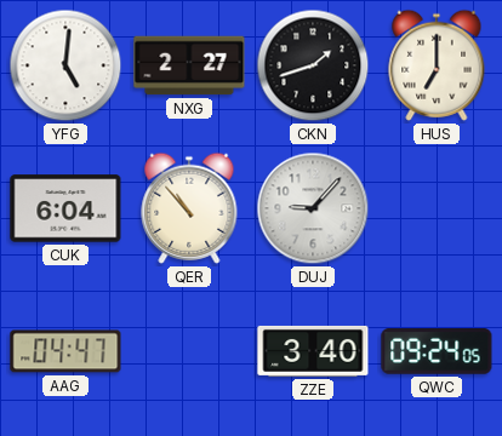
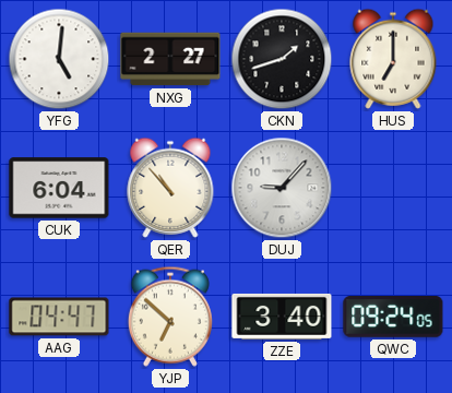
YJP: none -> 6:52 (170, 317)
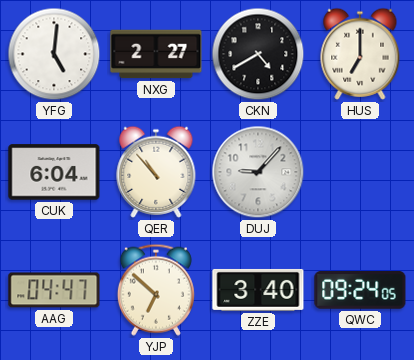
CKN: 1:42 -> 4:40 (258, 54)
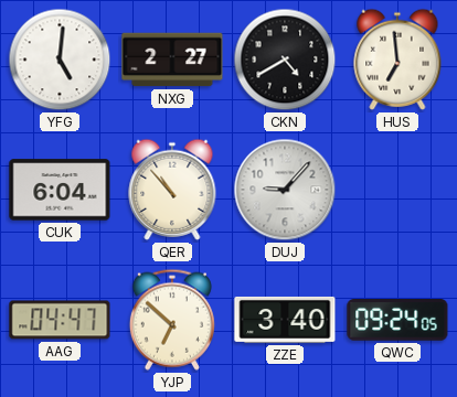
HUS: 7:00 -> 6:59 (397, 60)
